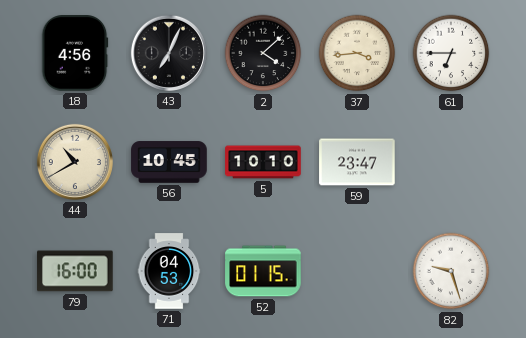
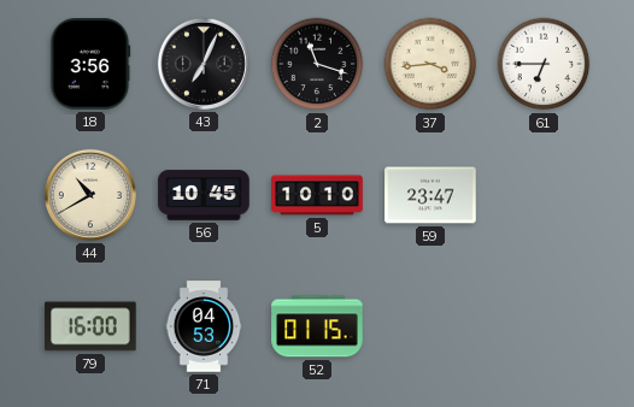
18: 4:56 -> 3:56 (90, 64)
2: 4:08 -> 11:18 (317, 64)
82: 9:27 -> none (451, 271)
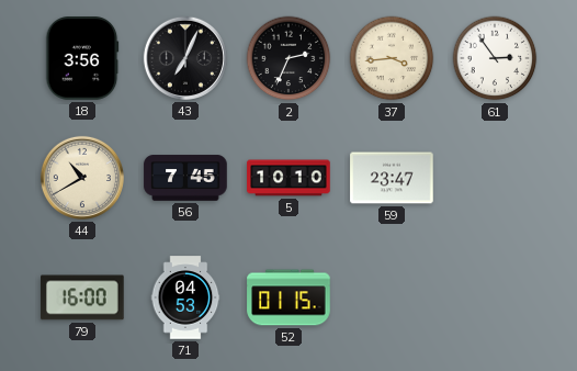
2: 11:18 -> 2:34 (288, 58)
61: 6:45 -> 2:54 (495, 58)
56: 10:45 -> 7:45 (185, 178)
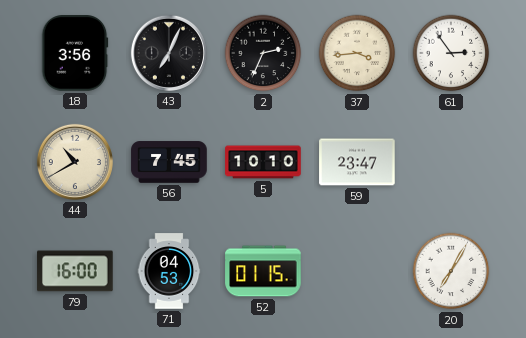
20: none -> 7:05 (451, 271)
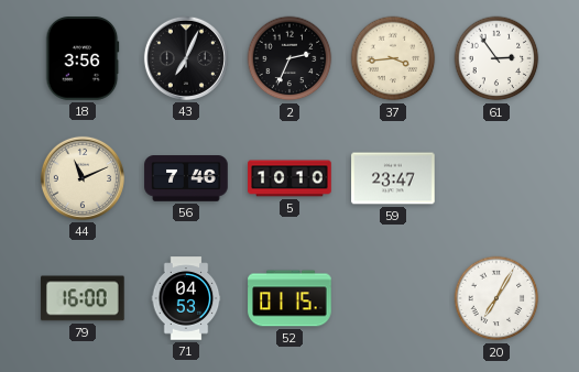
44: 10:40 -> 11:11 (83, 178)
56: 7:45 -> 7:46 (186, 178)
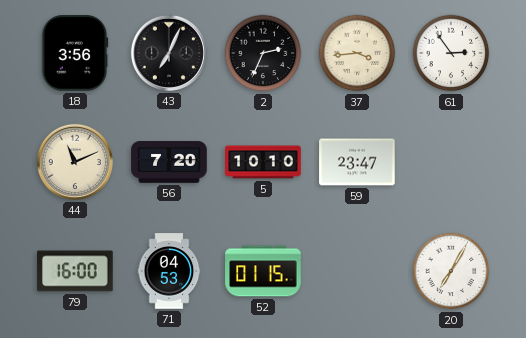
56: 7:46 -> 7:20 (169, 162)
